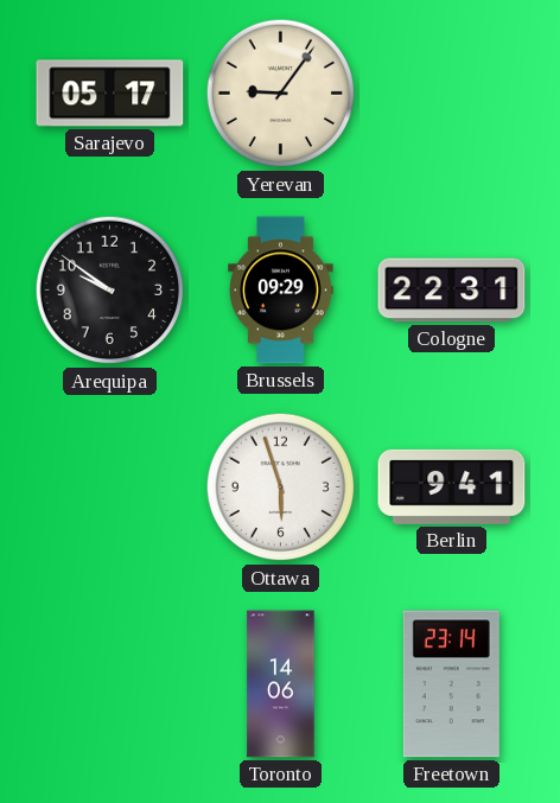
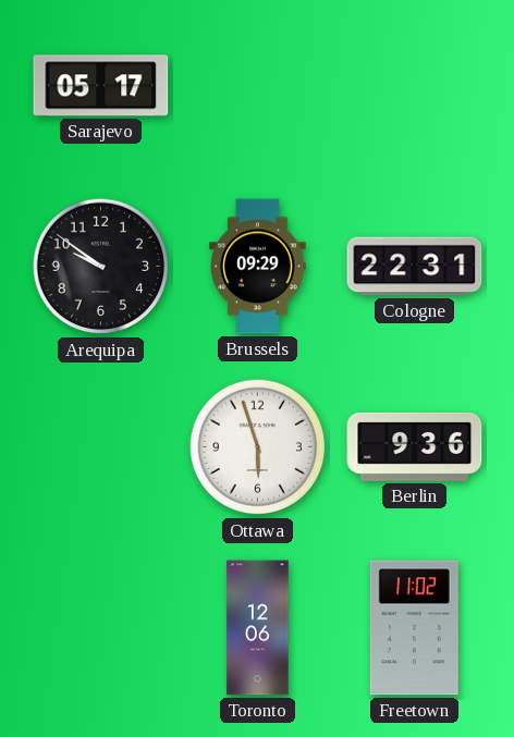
Yerevan: 9:06 -> none (281, 94)
Berlin: 9:41 -> 9:36 (415, 446)
Toronto: 14:06 -> 12:06 (258, 628)
Freetown: 23:14 -> 11:02 (414, 628)
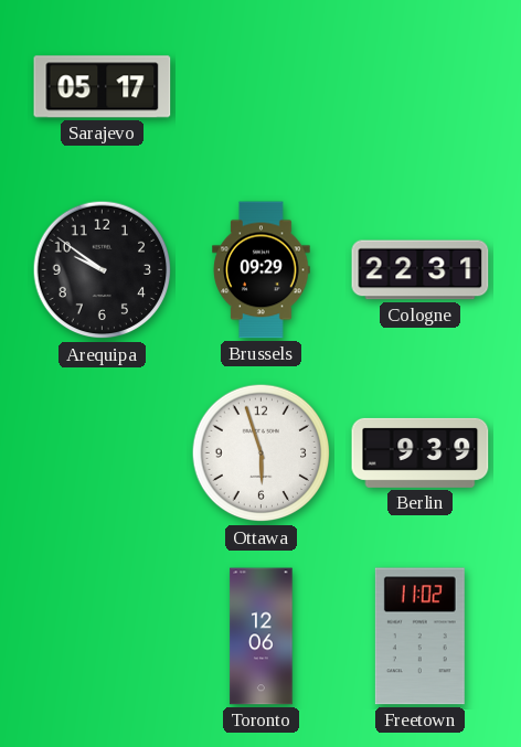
Berlin: 9:36 -> 9:39 (421, 452)
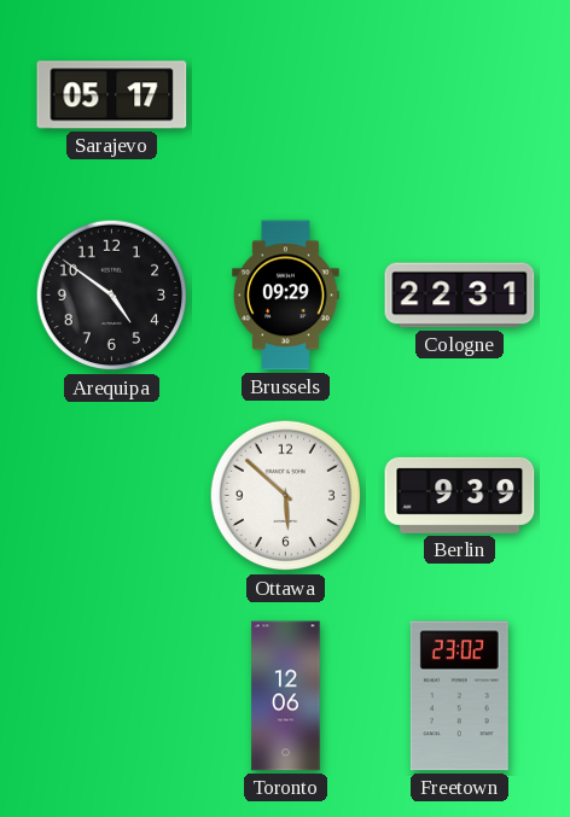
Arequipa: 9:51 -> 4:51 (112, 296)
Ottawa: 5:57 -> 5:52 (286, 496)
Freetown: 11:02 -> 23:02 (459, 696)
